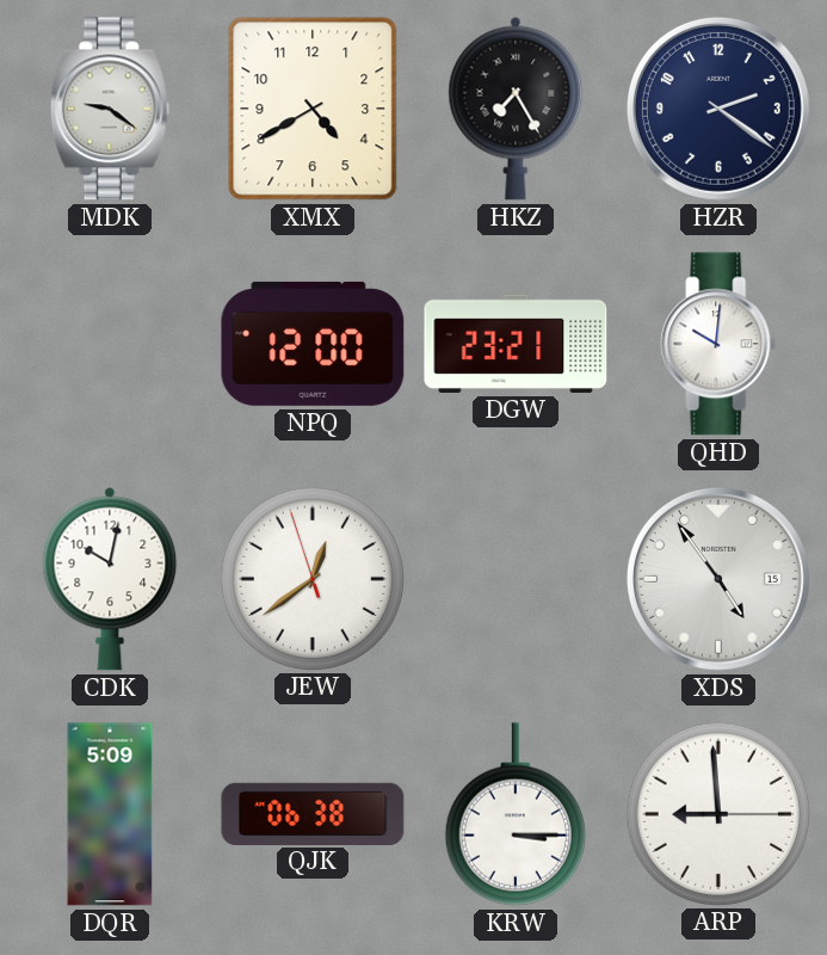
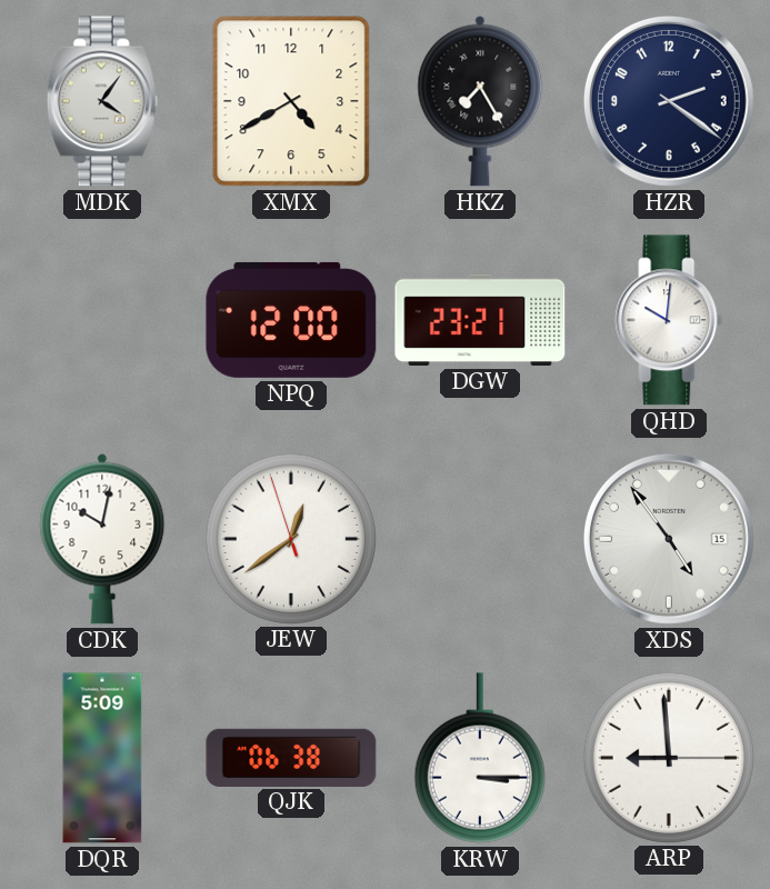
MDK: 9:21 -> 4:06 (102, 101)
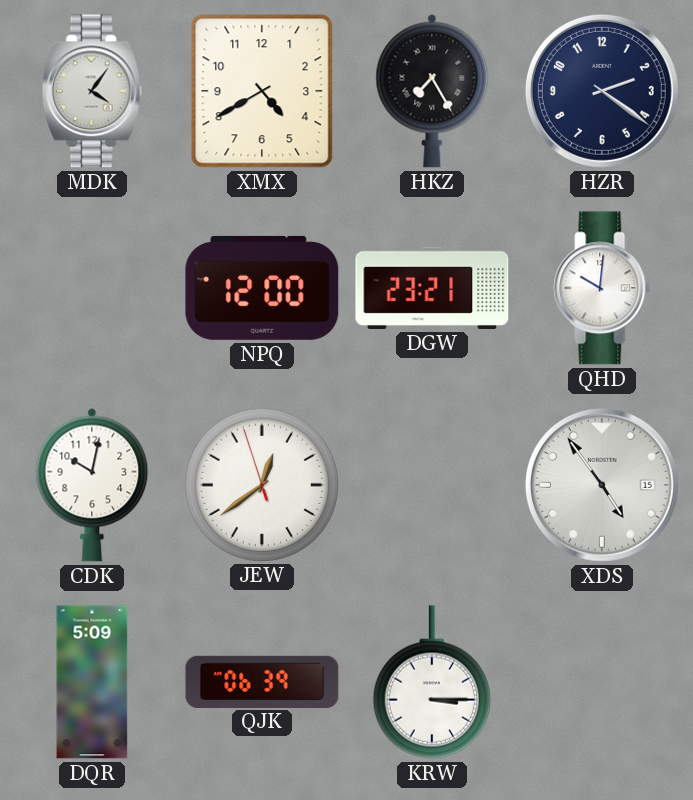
QJK: 06:38 -> 06:39 (262, 681)
ARP: 8:59 -> none (668, 757)
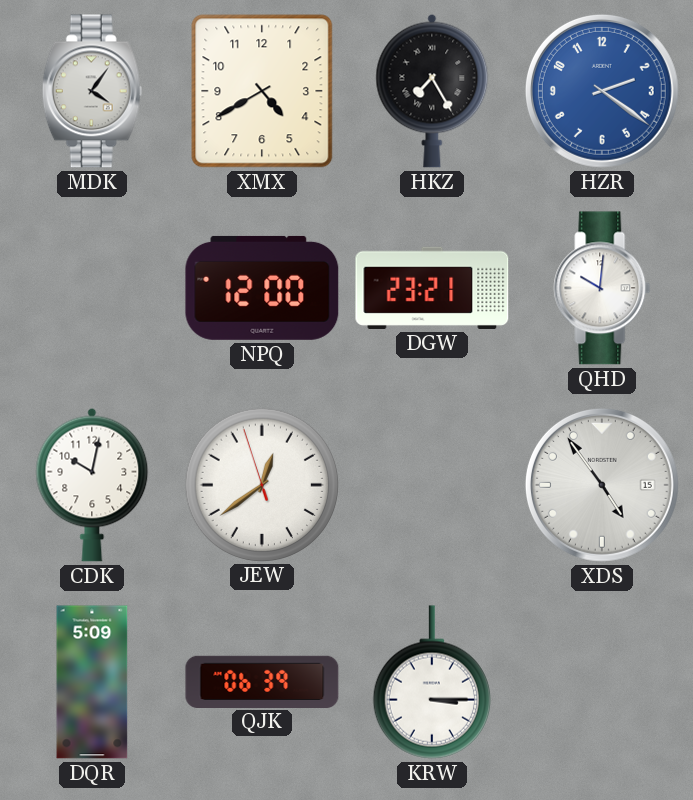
HZR dial: navy -> blue (602, 91)
